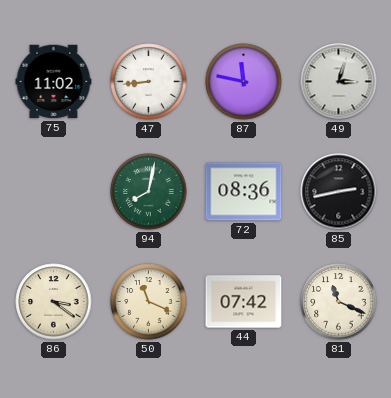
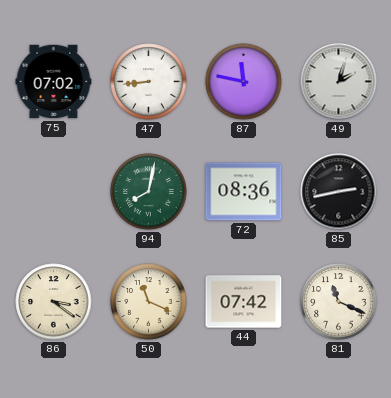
75: 11:02 -> 07:02 (54, 82)
49: 3:03 -> 2:03 (339, 82)
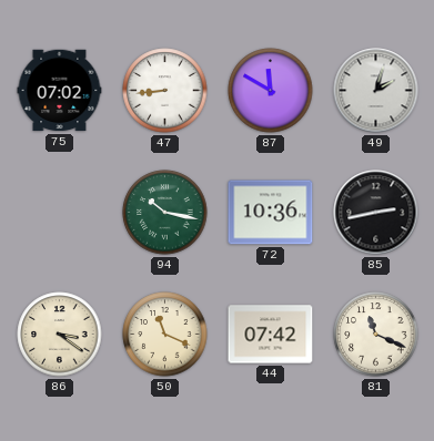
87: 11:47 -> 11:50 (271, 91)
94: 8:02 -> 10:17 (165, 213)
72: 08:36 -> 10:36 (271, 213)
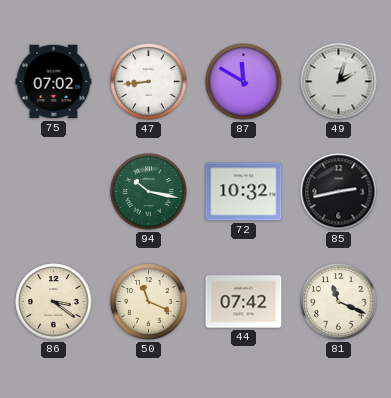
72: 10:36 -> 10:32 (244, 192)
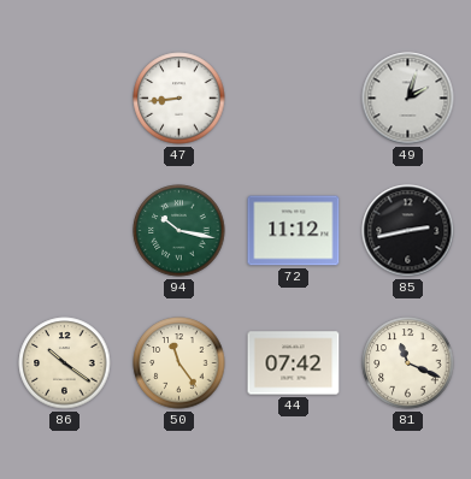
75: 07:02 -> none (54, 82)
87: 11:50 -> none (244, 82)
72: 10:32 -> 11:12 (294, 231)
86: 3:21 -> 10:21 (65, 363)
50: 11:19 -> 11:24 (179, 363)
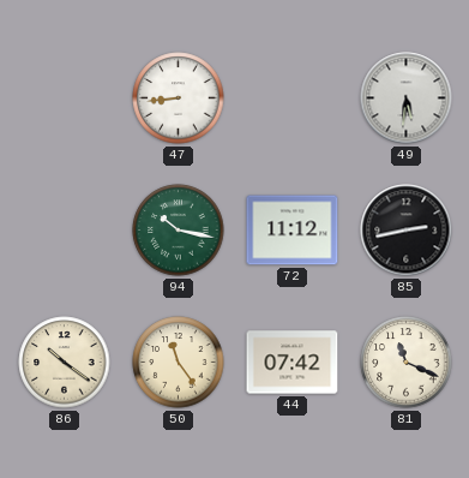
49: 2:03 -> 5:31 (407, 98)
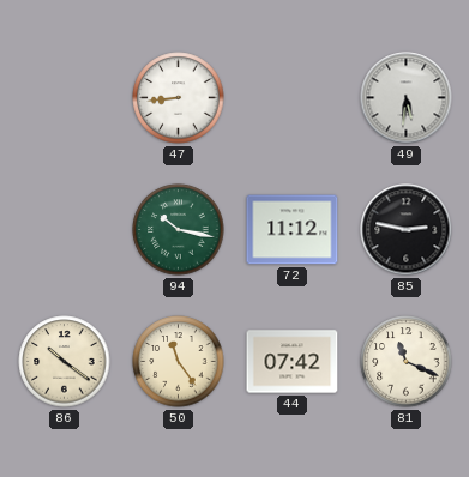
85: 2:43 -> 2:47 (407, 230)
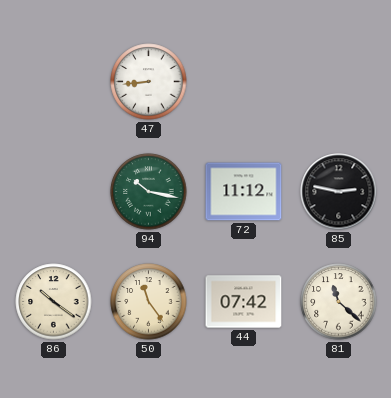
49: 5:31 -> none (407, 98)
81: 11:19 -> 11:22 (339, 302)
